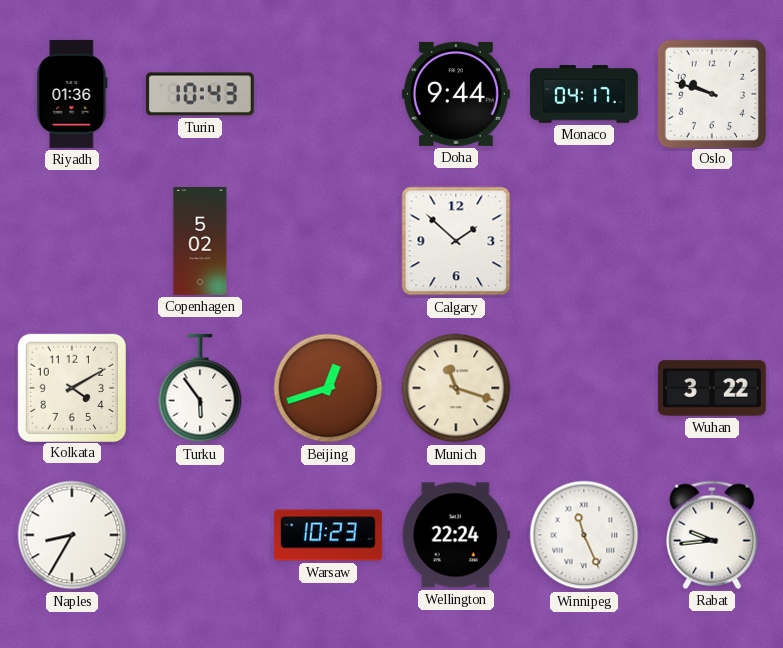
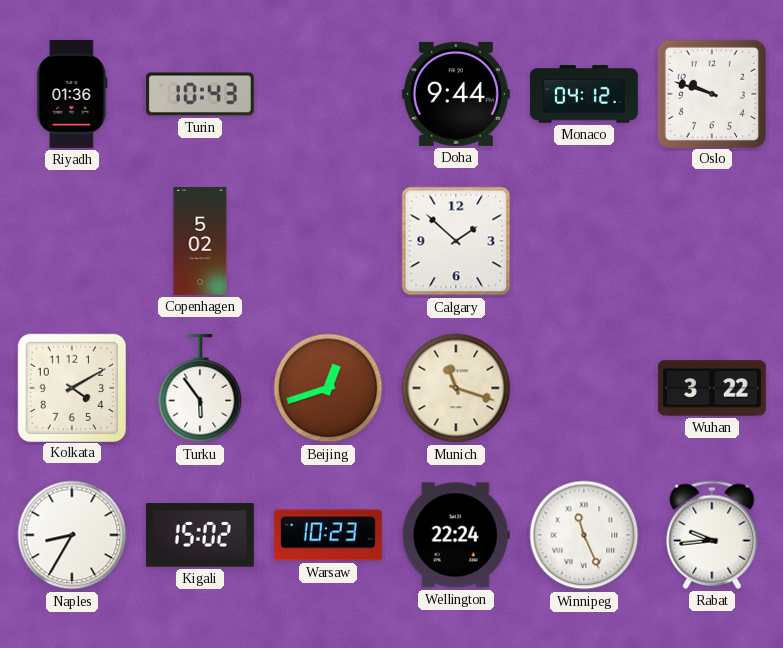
Monaco: 04:17 -> 04:12 (584, 94)
Kigali: none -> 15:02 (200, 535)
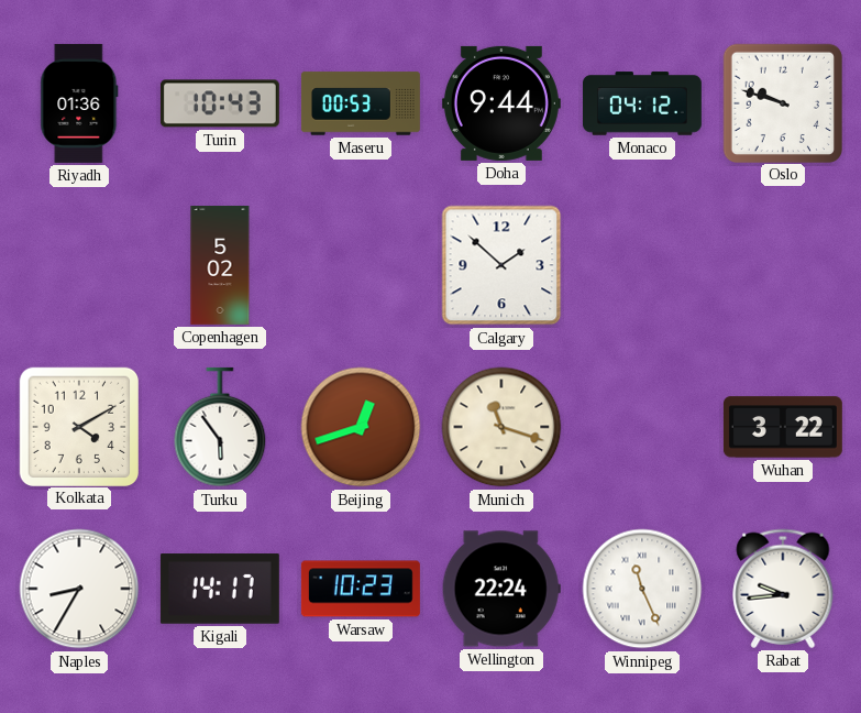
Maseru: none -> 00:53 (361, 103)
Kigali: 15:02 -> 14:17 (220, 589)
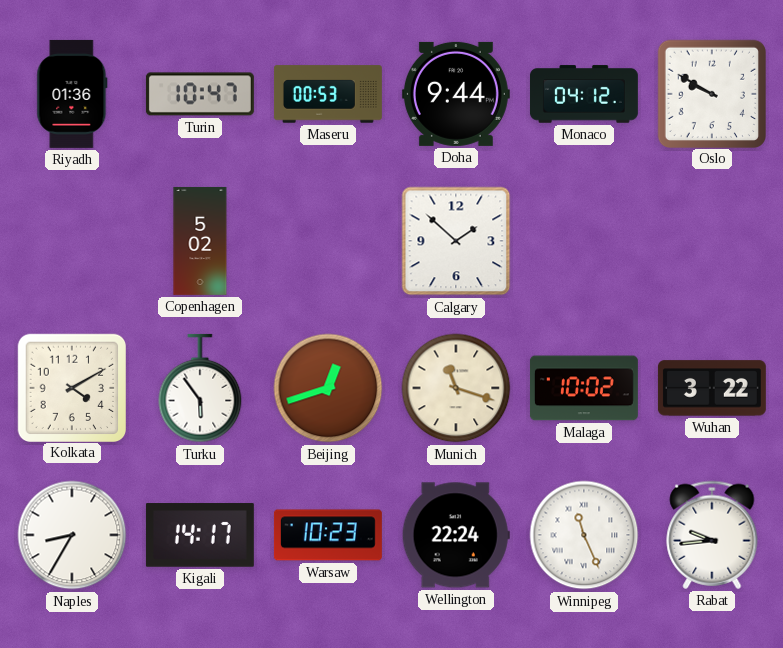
Turin: 10:43 -> 10:47 (200, 94)
Oslo: 9:48 -> 9:50 (711, 93)
Malaga: none -> 10:02 (584, 388)
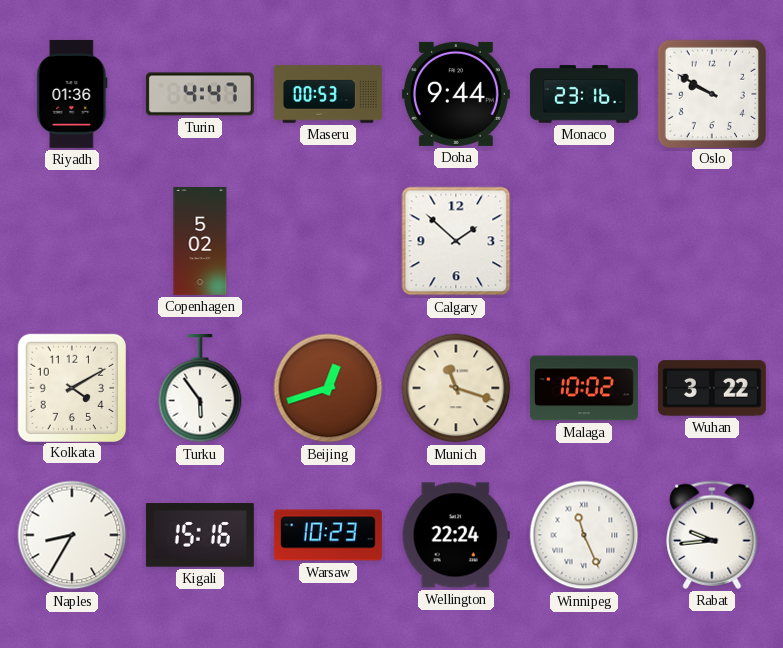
Turin: 10:47 -> 4:47 (200, 94)
Monaco: 04:12 -> 23:16 (584, 94)
Kigali: 14:17 -> 15:16 (200, 535)
